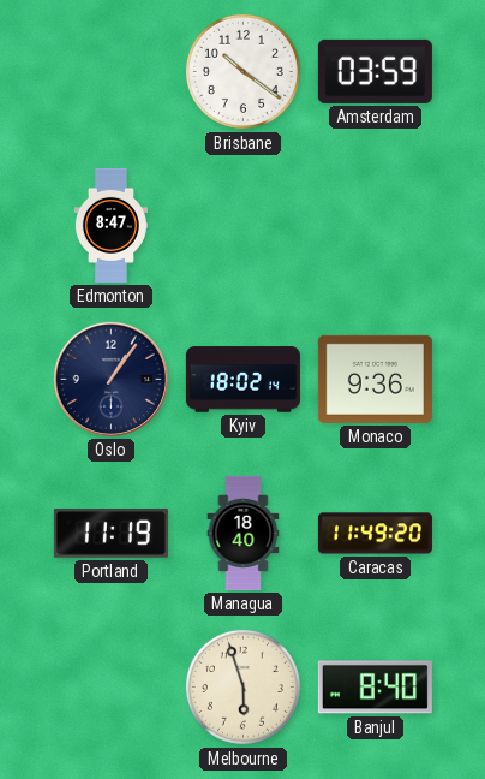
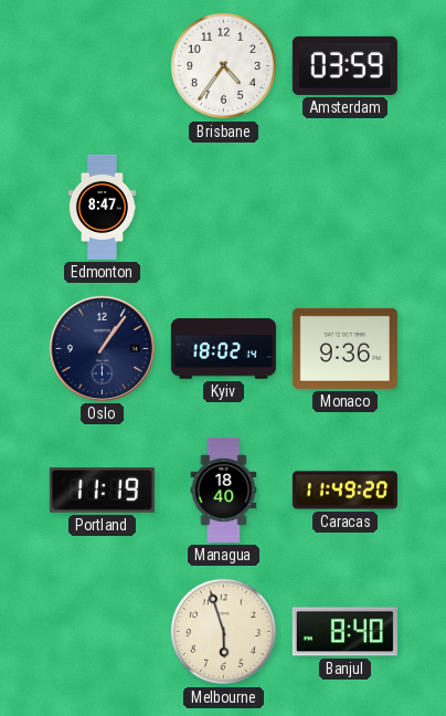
Brisbane: 10:21 -> 4:36 (223, 65)
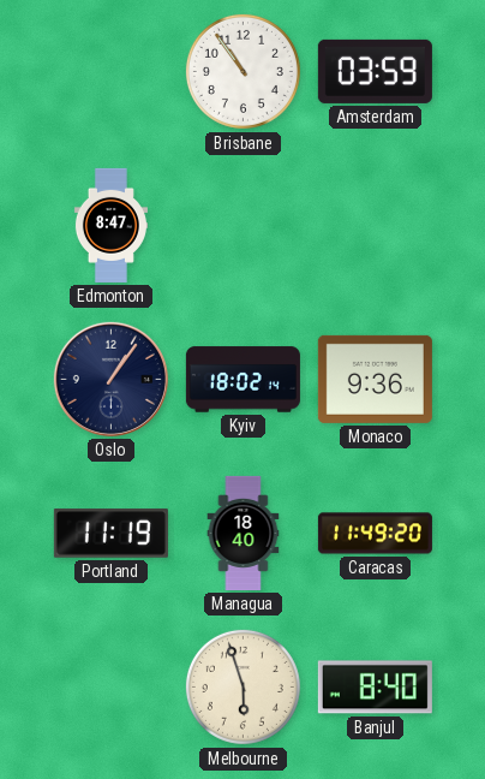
Brisbane: 4:36 -> 10:54 (242, 71)
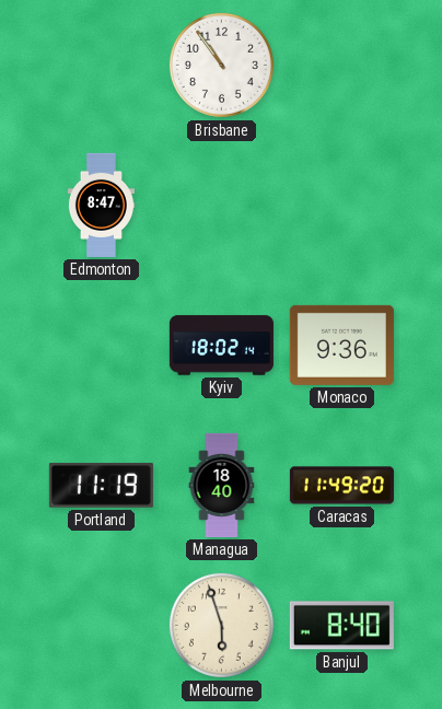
Amsterdam: 03:59 -> none (375, 71)
Oslo: 1:06 -> none (110, 379)
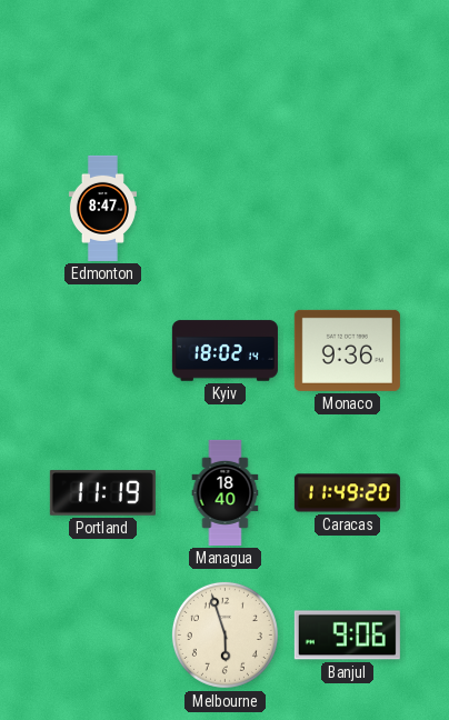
Brisbane: 10:54 -> none (221, 65)
Banjul: 8:40 -> 9:06 (347, 636)
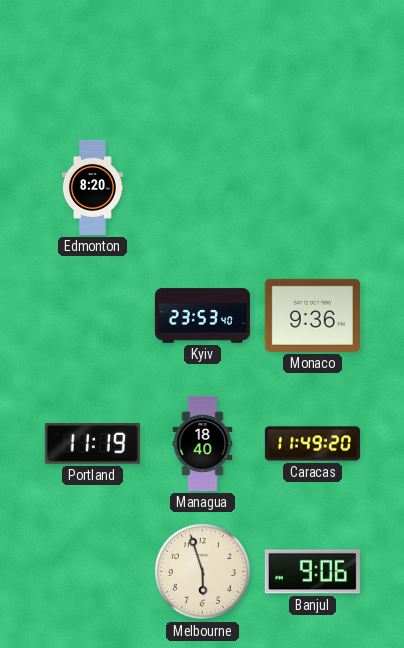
Edmonton: 8:47 -> 8:20 (92, 187)
Kyiv: 18:02 -> 23:53 (202, 316)
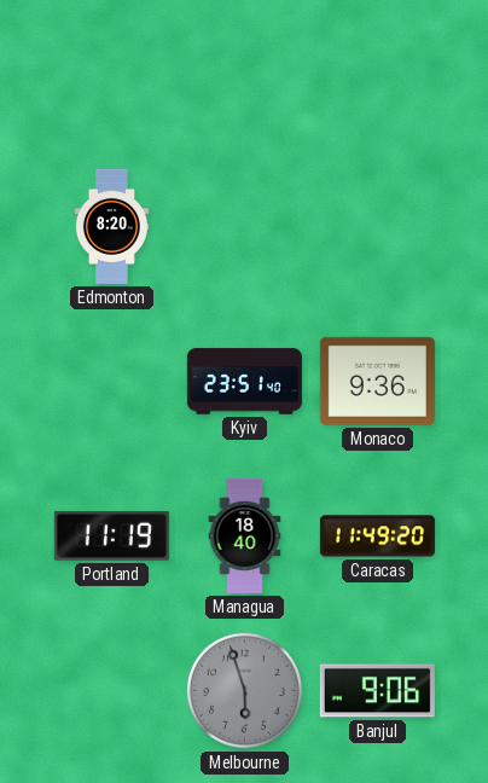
Kyiv: 23:53 -> 23:51 (244, 382)
Melbourne dial: cream -> grey (244, 690)
